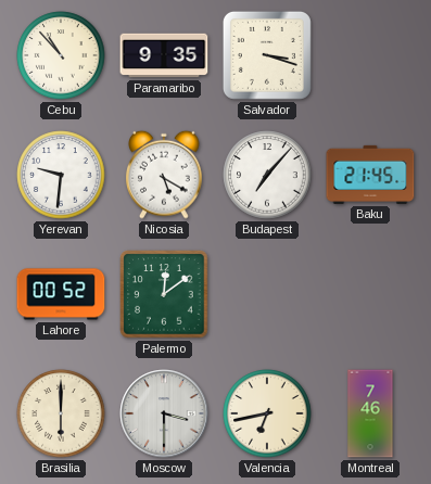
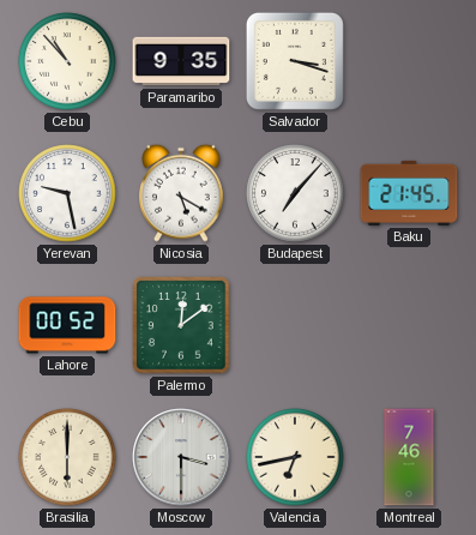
Yerevan: 9:31 -> 9:28 (67, 193)
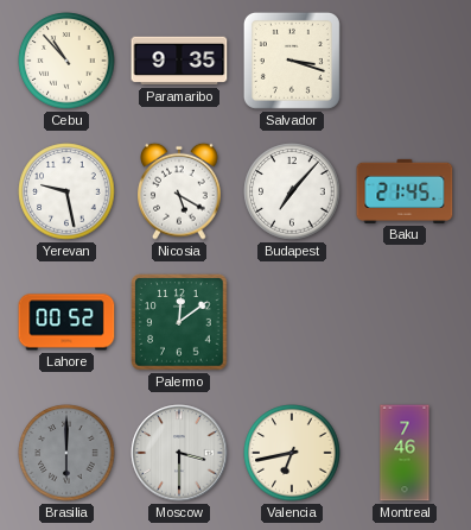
Brasilia dial: cream -> grey (66, 453)
